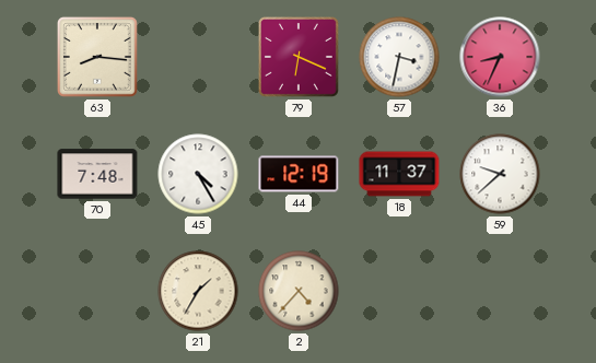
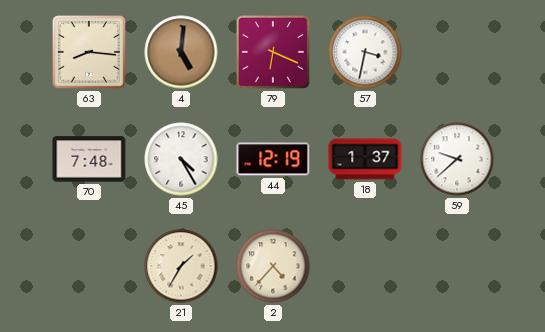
4: none -> 5:01 (181, 52)
36: 8:34 -> none (500, 57)
18: 11:37 -> 1:37 (365, 159)
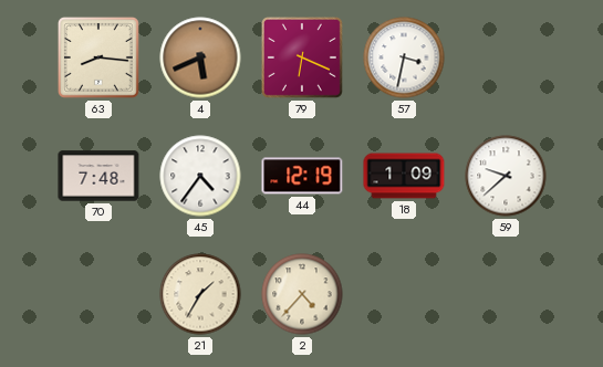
4: 5:01 -> 5:41 (200, 57)
45: 4:25 -> 4:36 (200, 176)
18: 1:37 -> 1:09 (404, 176)
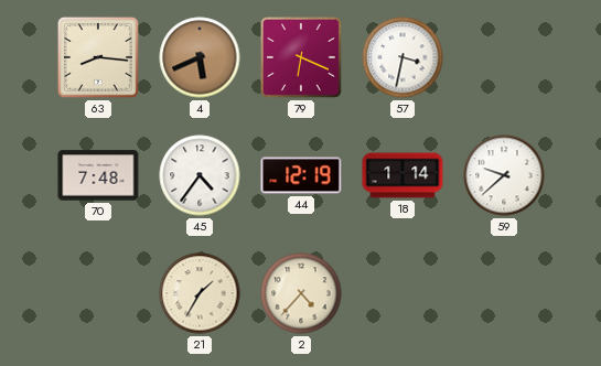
18: 1:09 -> 1:14 (403, 175)
